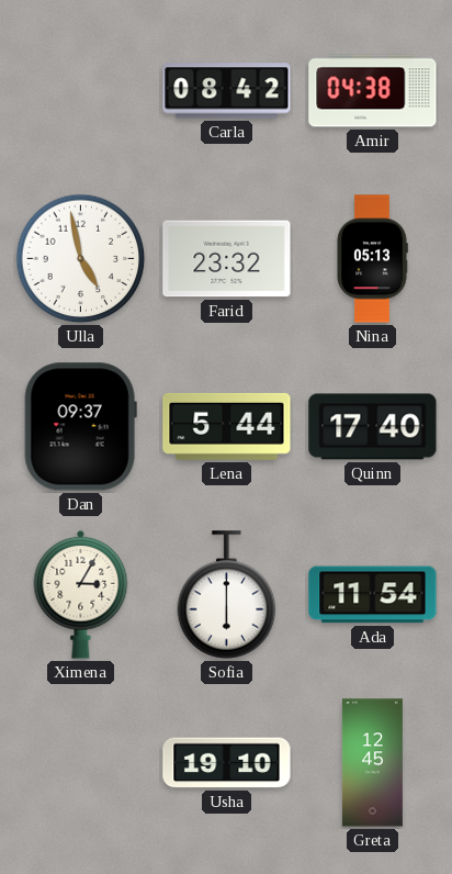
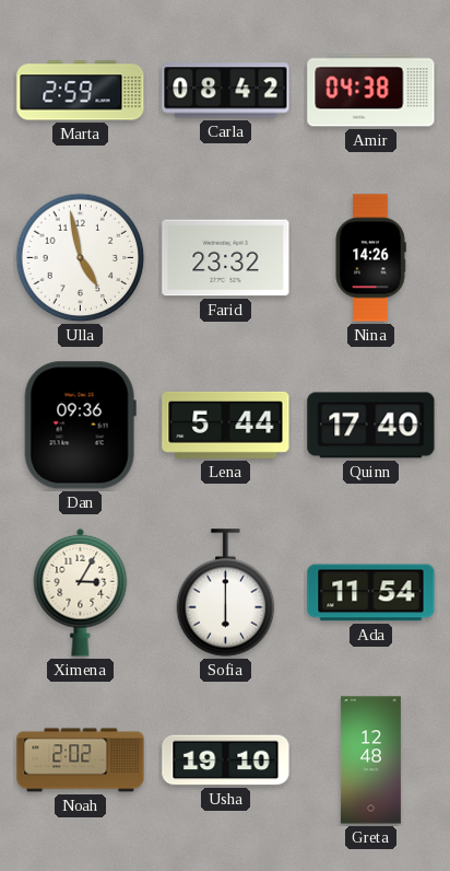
Marta: none -> 2:59 (81, 91)
Nina: 05:13 -> 14:26 (370, 258)
Dan: 09:37 -> 09:36 (80, 426)
Noah: none -> 2:02 (81, 760)
Greta: 12:45 -> 12:48 (370, 760)
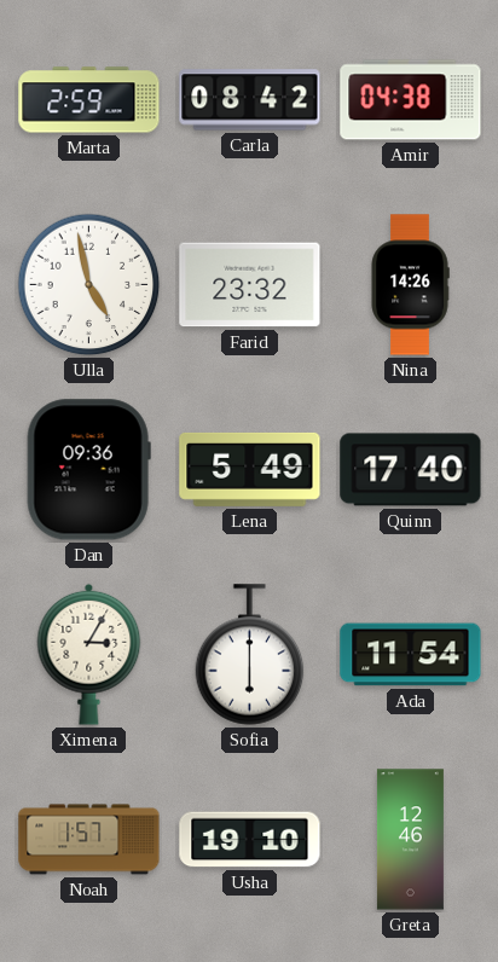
Lena: 5:44 -> 5:49 (250, 469)
Noah: 2:02 -> 1:57 (89, 840)
Greta: 12:48 -> 12:46 (410, 840)
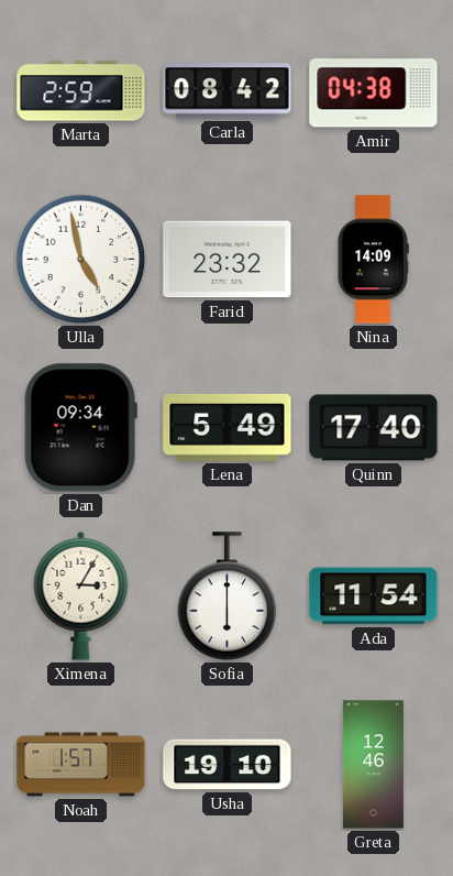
Nina: 14:26 -> 14:09 (373, 260)
Dan: 09:36 -> 09:34 (80, 428)
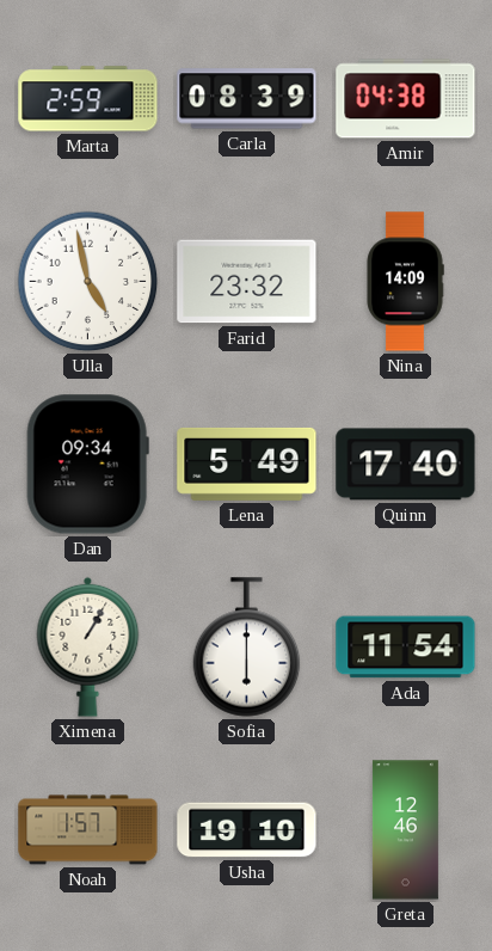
Carla: 08:42 -> 08:39 (247, 99)
Ximena: 3:05 -> 1:05 (88, 646)
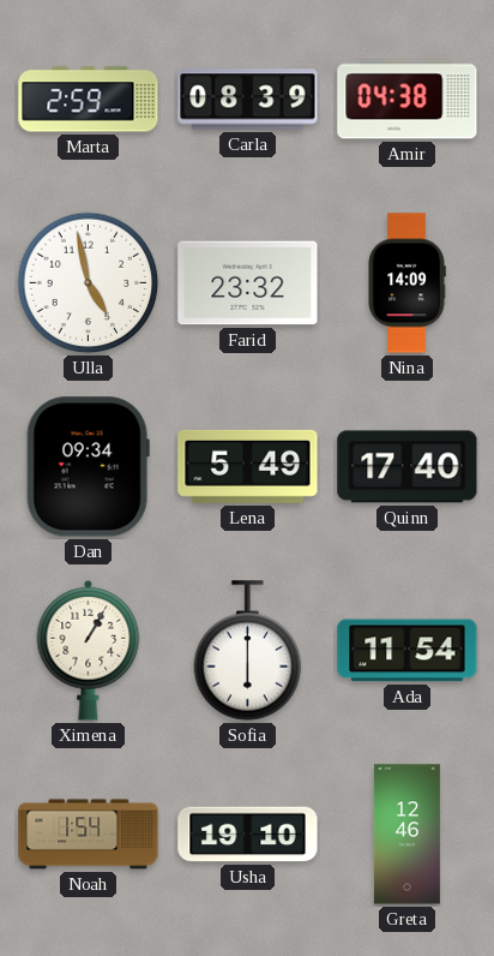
Noah: 1:57 -> 1:54 (89, 835)
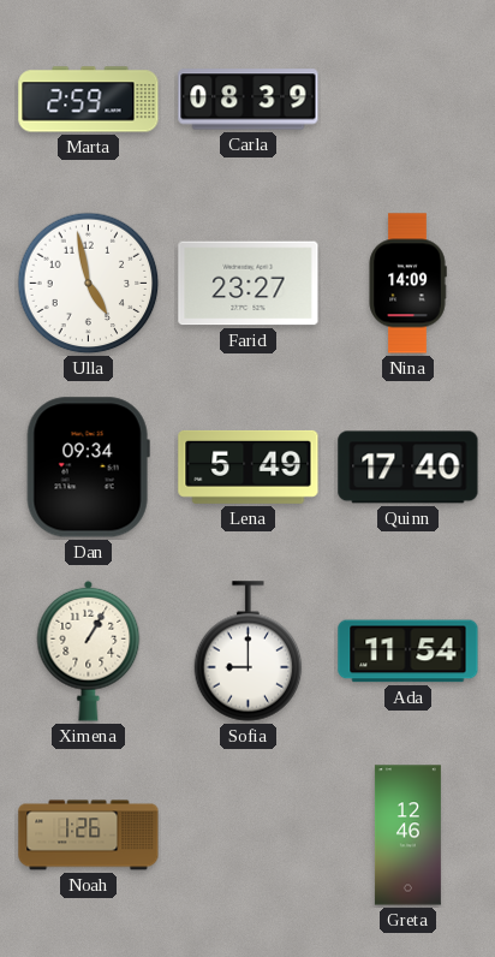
Amir: 04:38 -> none (408, 100)
Farid: 23:32 -> 23:27 (249, 284)
Sofia: 6:00 -> 9:00 (249, 652)
Noah: 1:54 -> 1:26 (89, 836)
Usha: 19:10 -> none (248, 835)
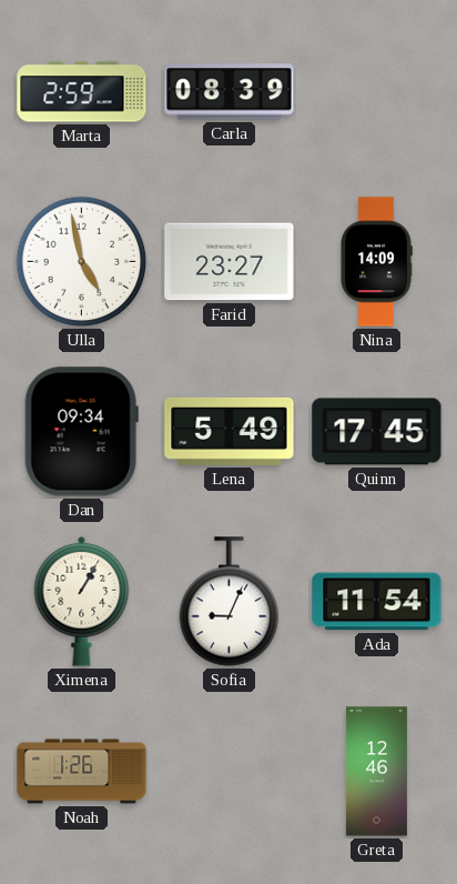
Quinn: 17:40 -> 17:45 (377, 432)
Sofia: 9:00 -> 9:04 (230, 602)
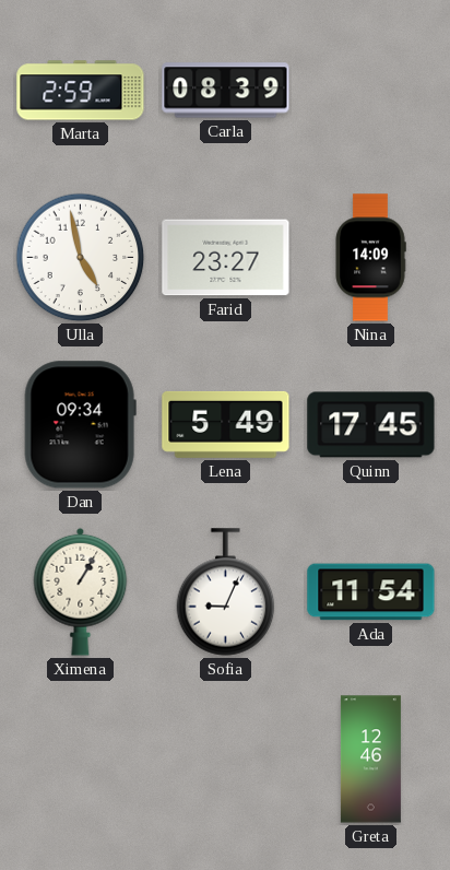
Noah: 1:26 -> none (82, 772)
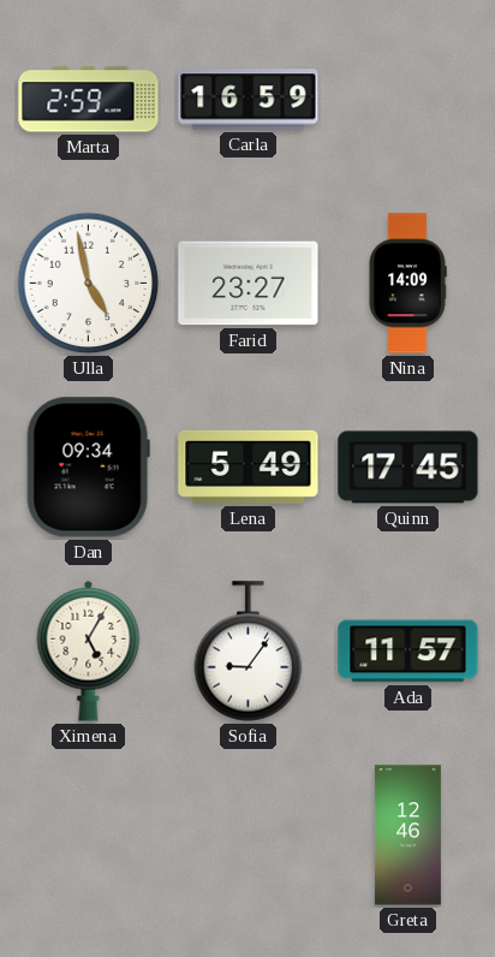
Carla: 08:39 -> 16:59 (249, 100)
Ximena: 1:05 -> 5:05 (89, 650)
Sofia: 9:04 -> 9:06 (249, 652)
Ada: 11:54 -> 11:57 (408, 652)
